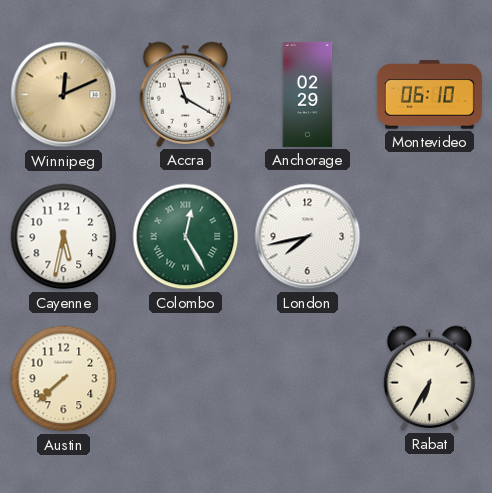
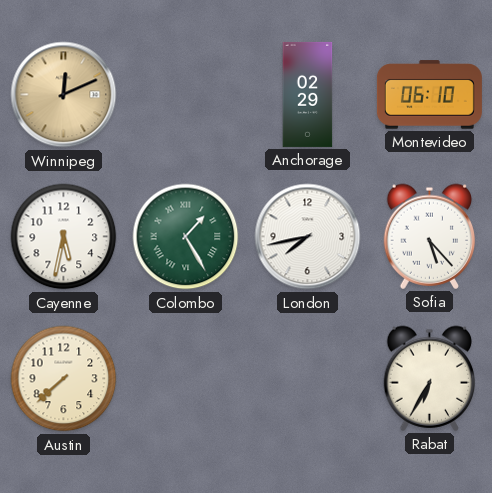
Accra: 11:20 -> none (186, 94)
Colombo: 12:25 -> 1:25 (186, 237)
Sofia: none -> 5:23 (430, 236)
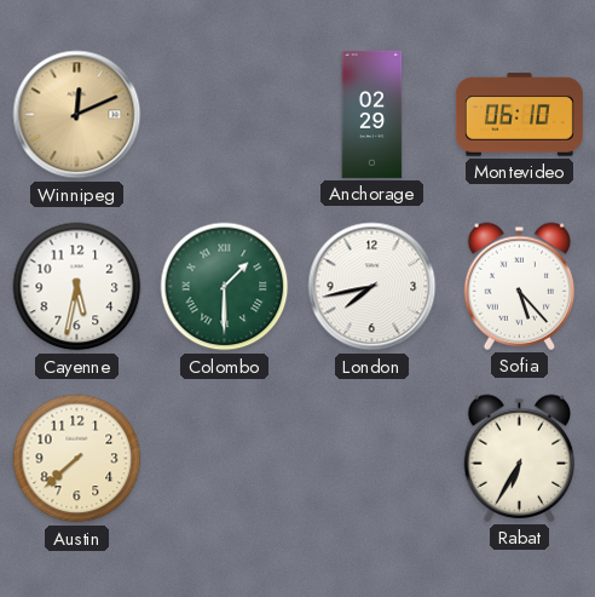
Colombo: 1:25 -> 1:30 (225, 287)
